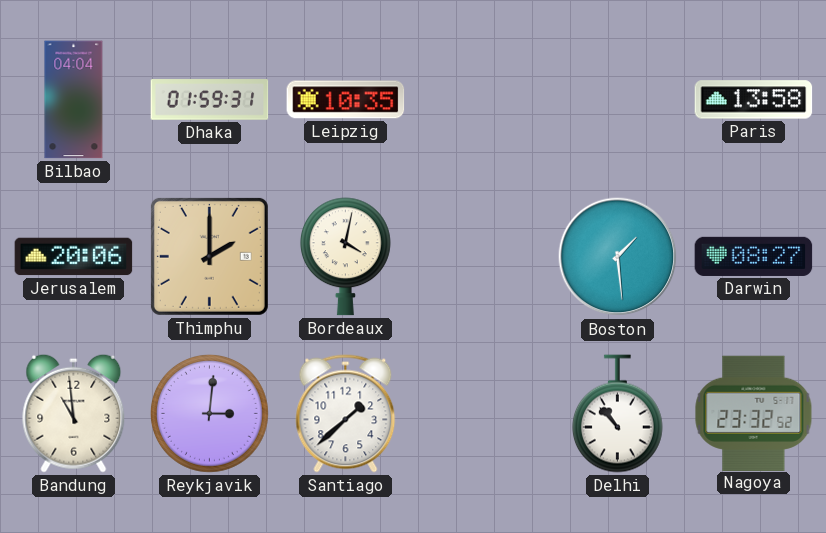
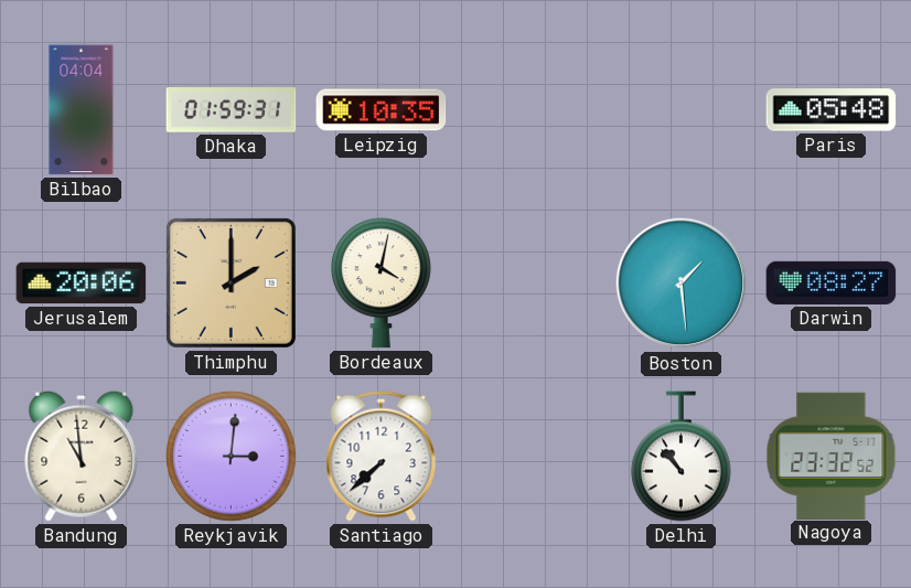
Paris: 13:58 -> 05:48 (832, 110)
Santiago: 1:38 -> 7:38 (382, 457)
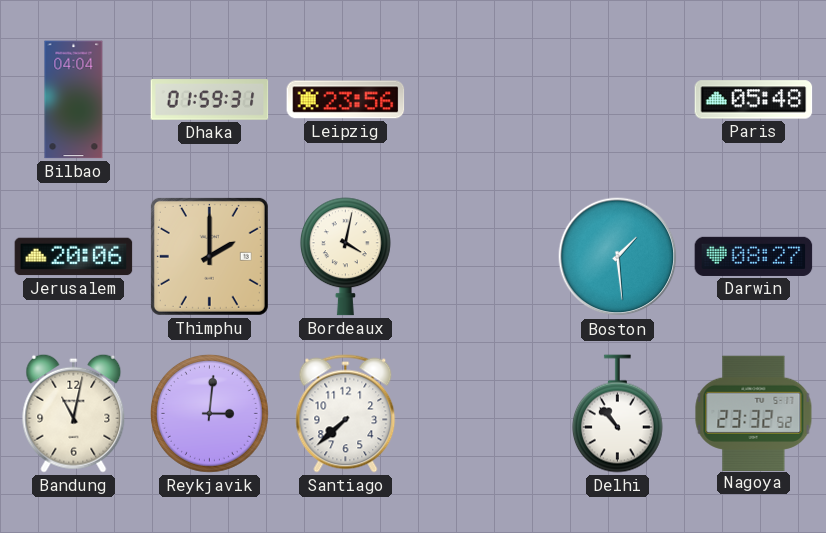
Leipzig: 10:35 -> 23:56 (346, 100)
Bandung: 10:59 -> 11:02 (74, 413)
